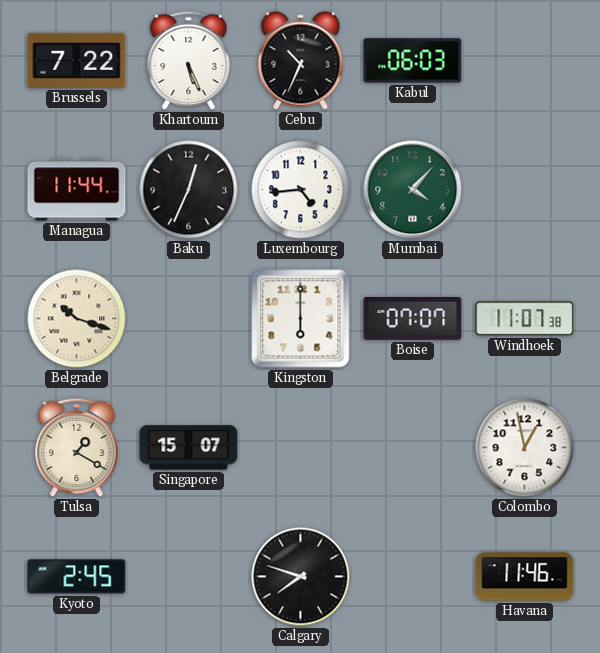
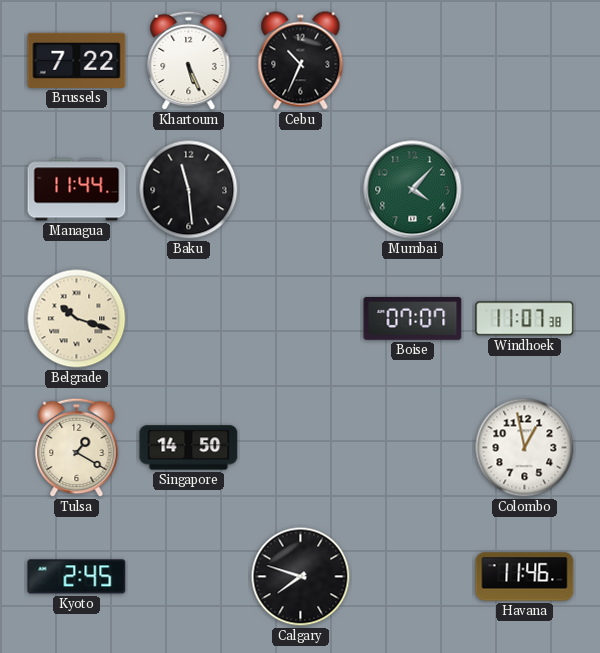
Kabul: 06:03 -> none (413, 61)
Baku: 12:34 -> 11:29 (189, 190)
Luxembourg: 4:44 -> none (301, 190)
Kingston: 6:00 -> none (301, 319)
Singapore: 15:07 -> 14:50 (189, 448)
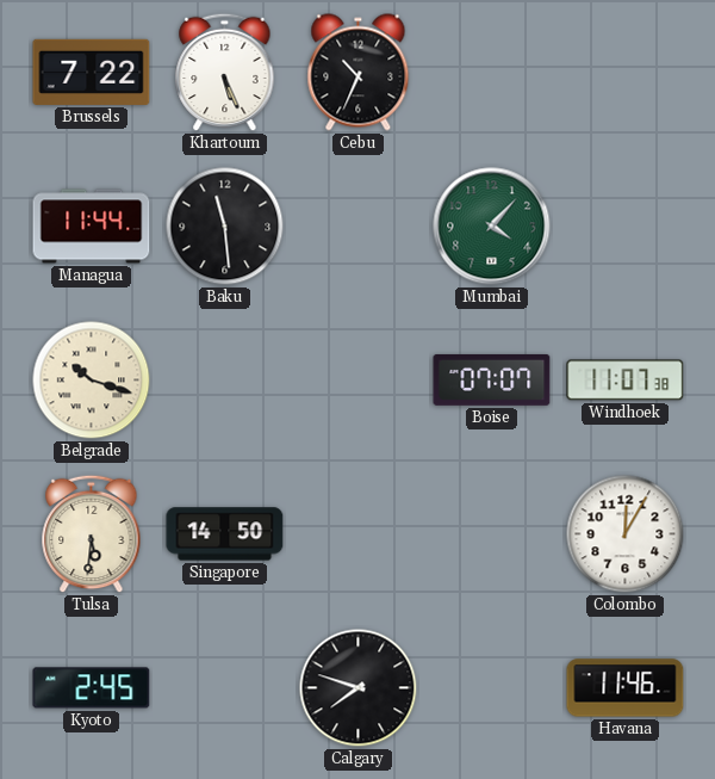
Tulsa: 1:20 -> 5:31 (92, 534)
Colombo: 12:58 -> 12:05 (626, 534)
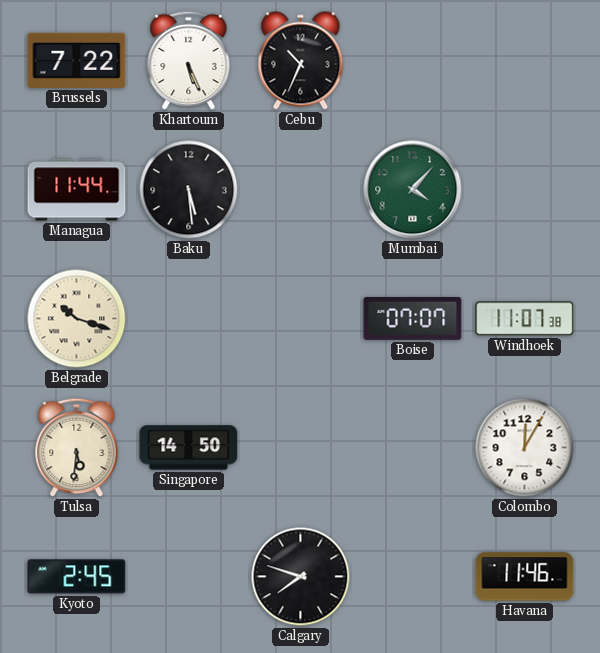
Baku: 11:29 -> 5:29 (189, 190)
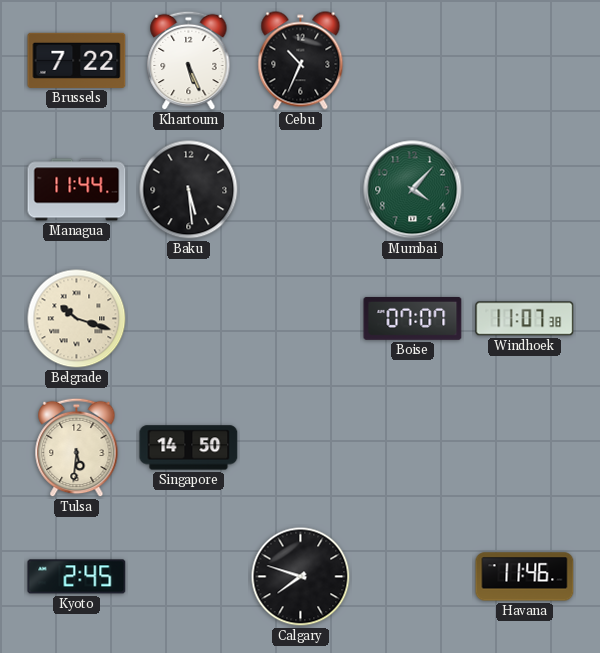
Colombo: 12:05 -> none (525, 448)
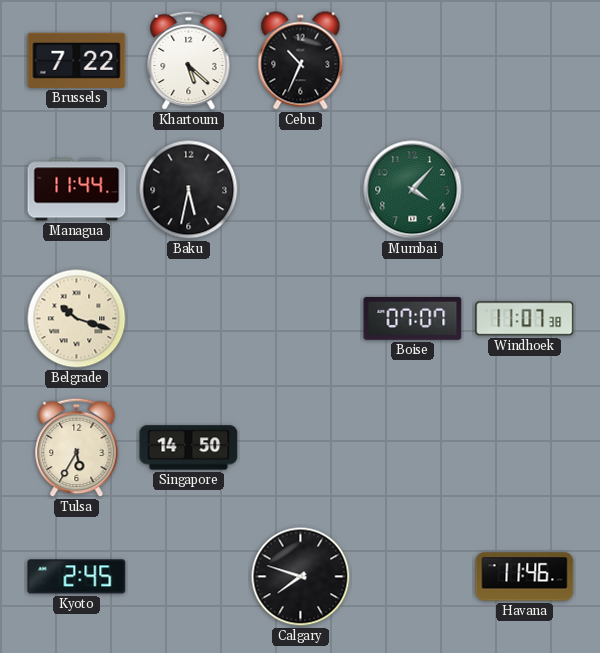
Khartoum: 5:26 -> 5:22 (189, 61)
Baku: 5:29 -> 5:32 (189, 190)
Tulsa: 5:31 -> 5:35 (77, 448)
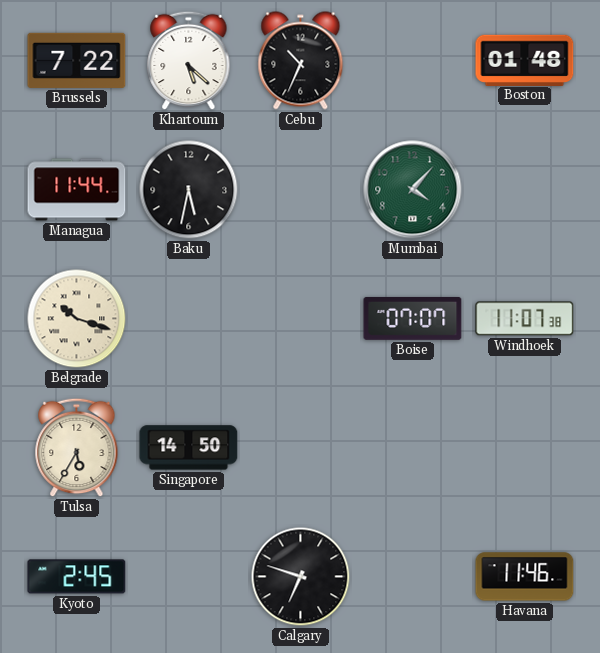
Boston: none -> 01:48 (525, 60)
Calgary: 7:48 -> 6:48 (301, 577)
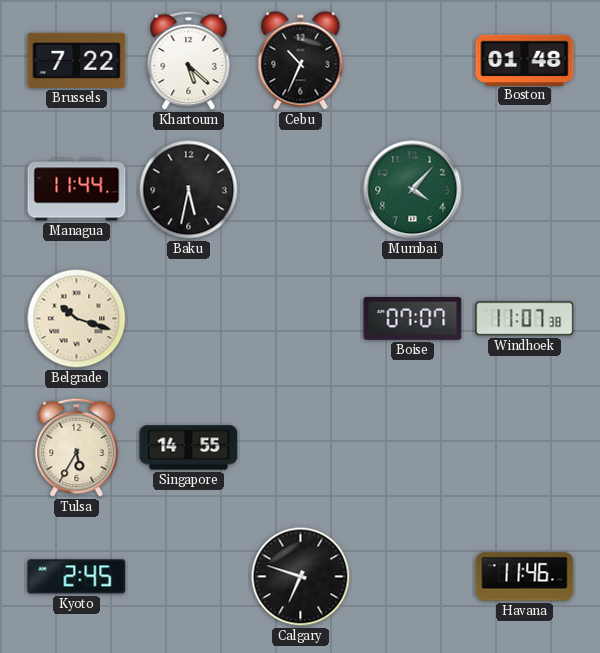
Singapore: 14:50 -> 14:55 (189, 448)
